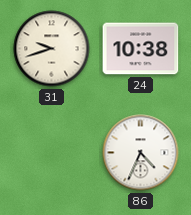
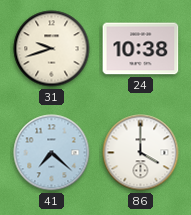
41: none -> 7:22 (52, 153)
86: 4:34 -> 4:00 (141, 153)
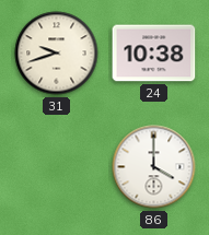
41: 7:22 -> none (52, 153)
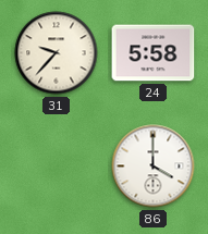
31: 9:42 -> 9:37 (57, 53)
24: 10:38 -> 5:58 (154, 53)
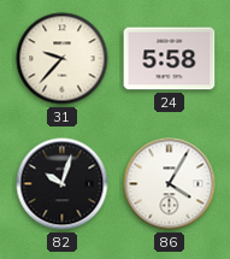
82: none -> 10:03 (63, 184)
86: 4:00 -> 4:05 (170, 184)
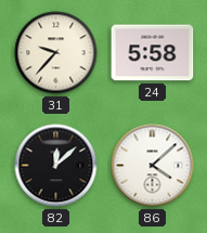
82: 10:03 -> 12:08 (56, 166)
86: 4:05 -> 4:08 (153, 166)
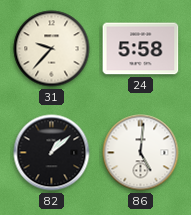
82: 12:08 -> 1:08 (52, 153)
86: 4:08 -> 5:01 (141, 153)
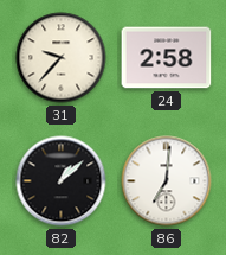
24: 5:58 -> 2:58 (167, 58)
86: 5:01 -> 7:01 (167, 181)
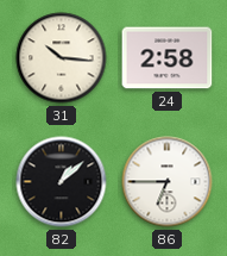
31: 9:37 -> 10:16 (62, 58)
86: 7:01 -> 6:45 (168, 182)
